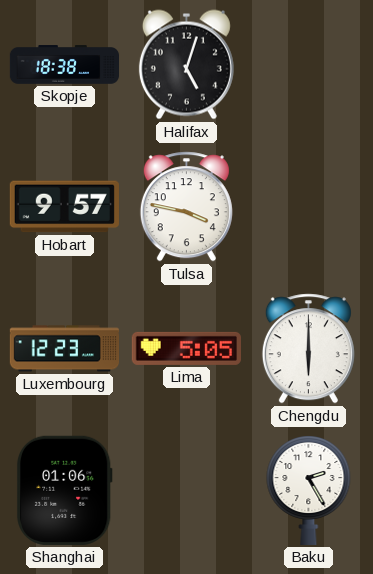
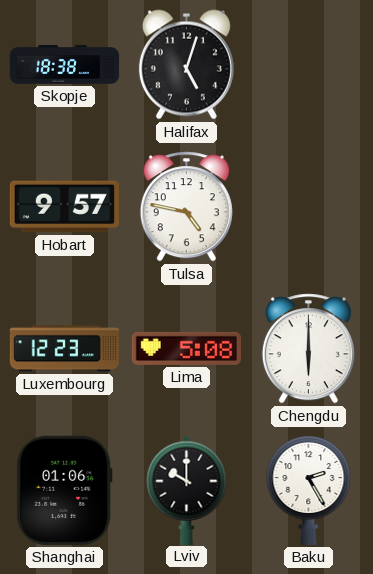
Tulsa: 3:47 -> 4:47 (186, 207)
Lima: 5:05 -> 5:08 (186, 348)
Lviv: none -> 10:00 (187, 490)
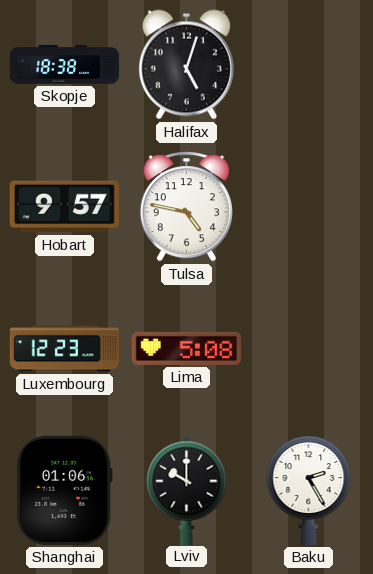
Chengdu: 6:00 -> none (308, 349)
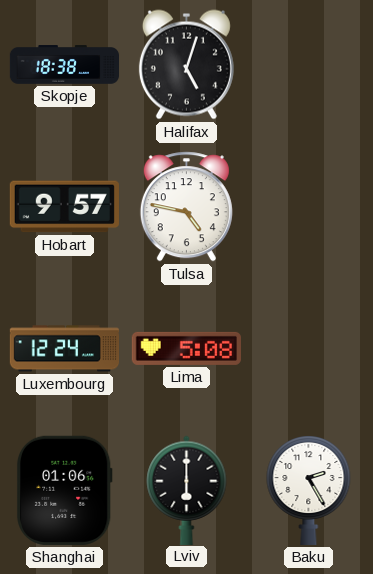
Luxembourg: 12:23 -> 12:24 (64, 349)
Lviv: 10:00 -> 6:00 (187, 490)
